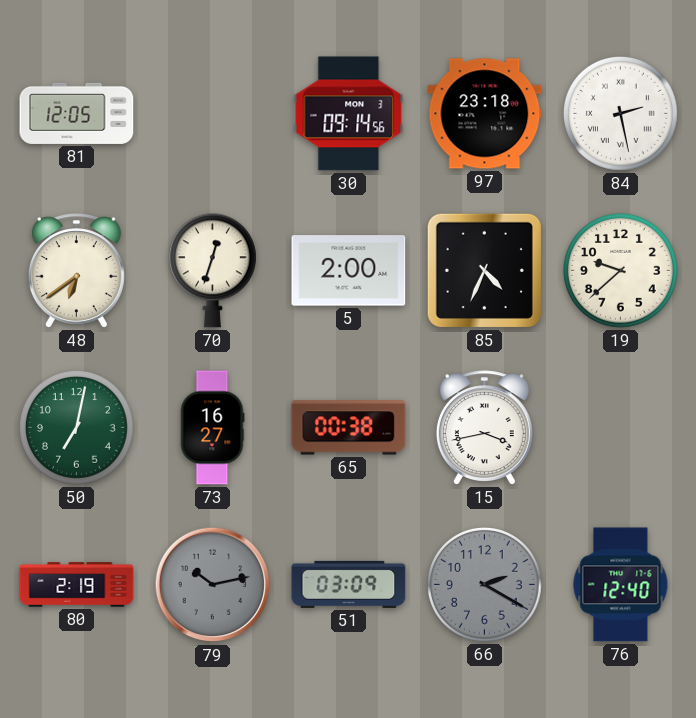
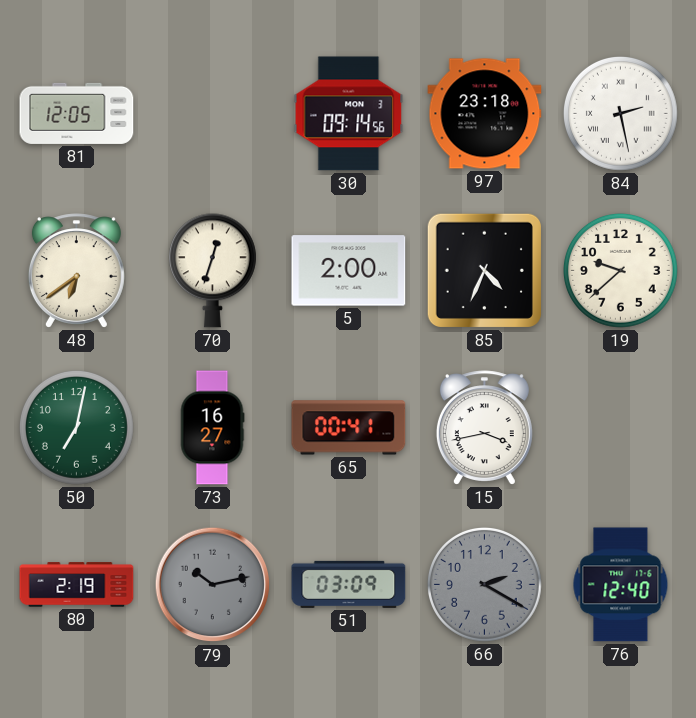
65: 00:38 -> 00:41 (349, 428)
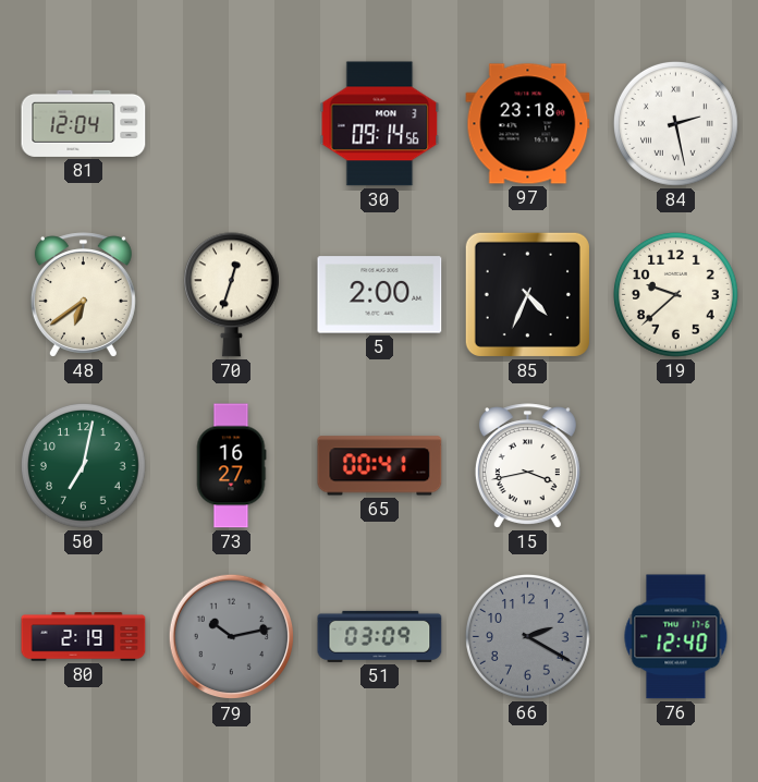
81: 12:05 -> 12:04 (84, 123)
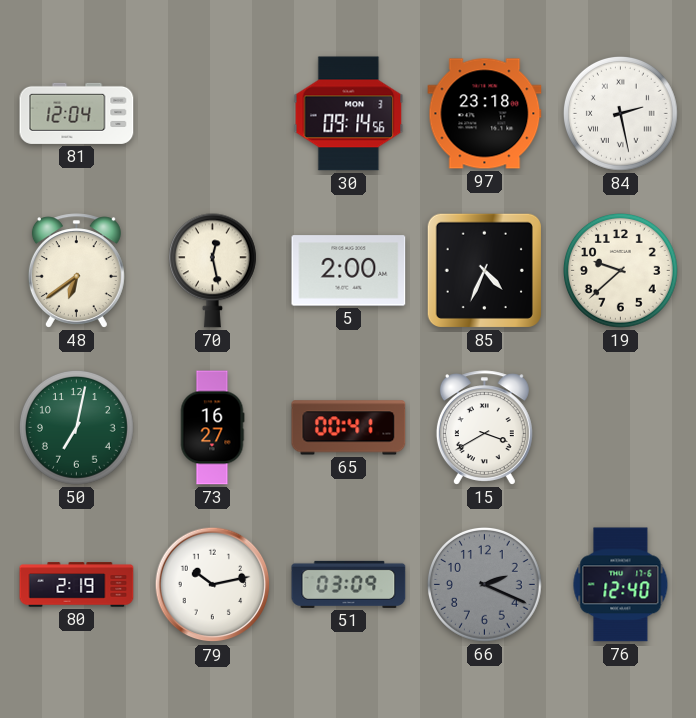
70: 12:33 -> 12:28 (212, 271)
15: 3:43 -> 3:40 (484, 428)
79 dial: grey -> white (213, 585)
66: 2:20 -> 2:19 (484, 584)
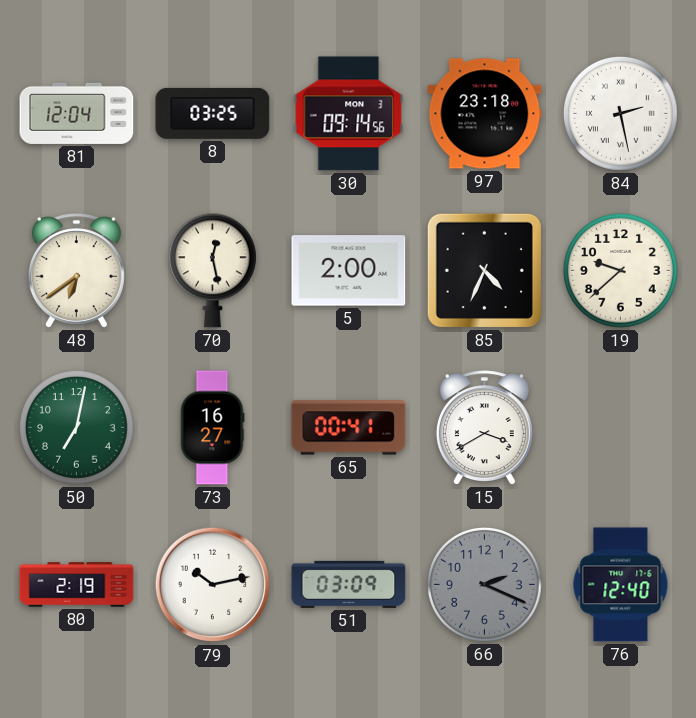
8: none -> 03:25 (213, 113)
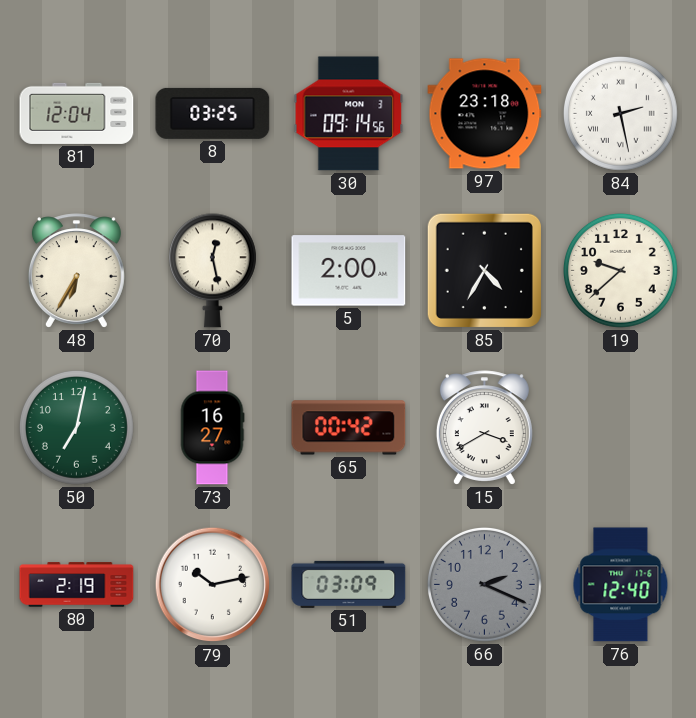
48: 6:39 -> 6:35 (76, 271)
85: 4:34 -> 4:35 (484, 270)
65: 00:41 -> 00:42 (349, 428)
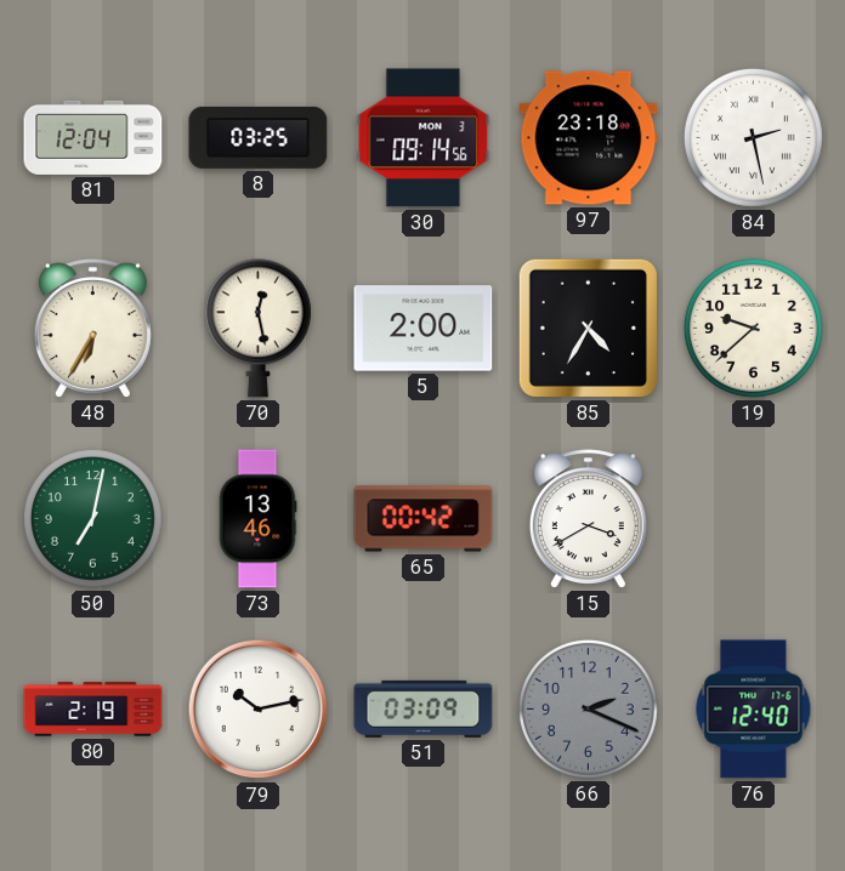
73: 16:27 -> 13:46 (257, 519)
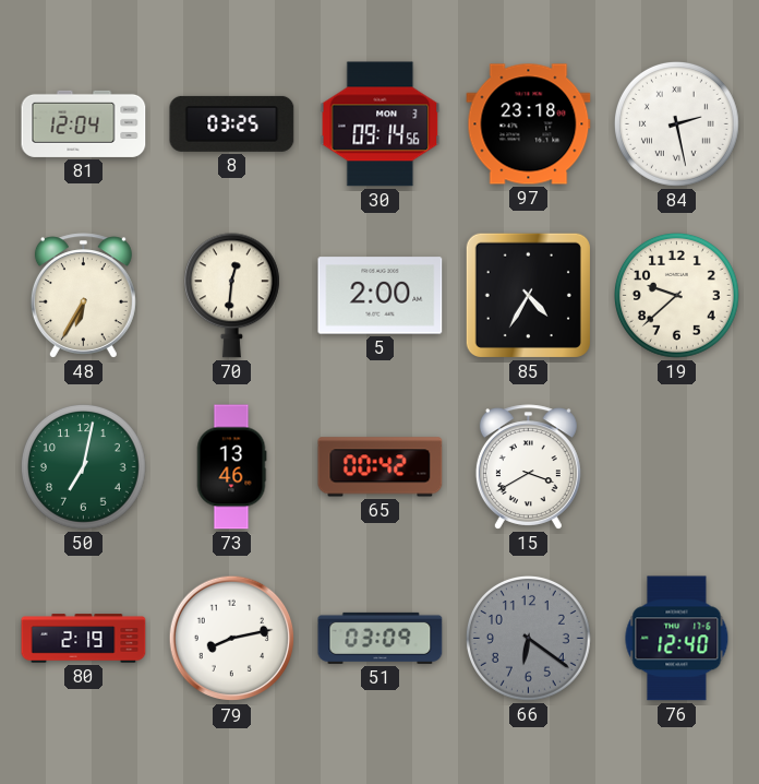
70: 12:28 -> 12:31 (231, 296)
79: 10:13 -> 8:13 (232, 639)
66: 2:19 -> 6:21 (528, 638)
